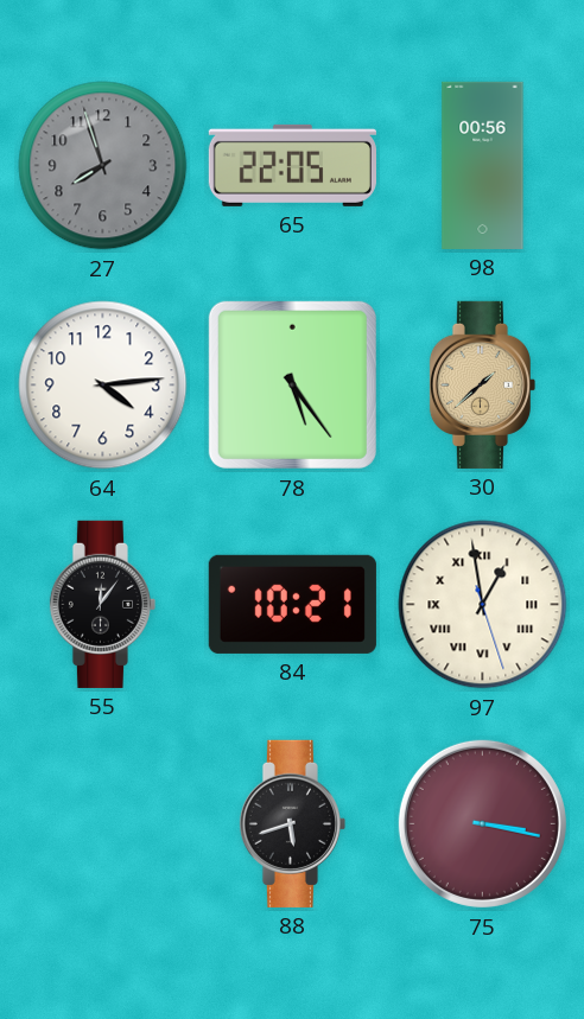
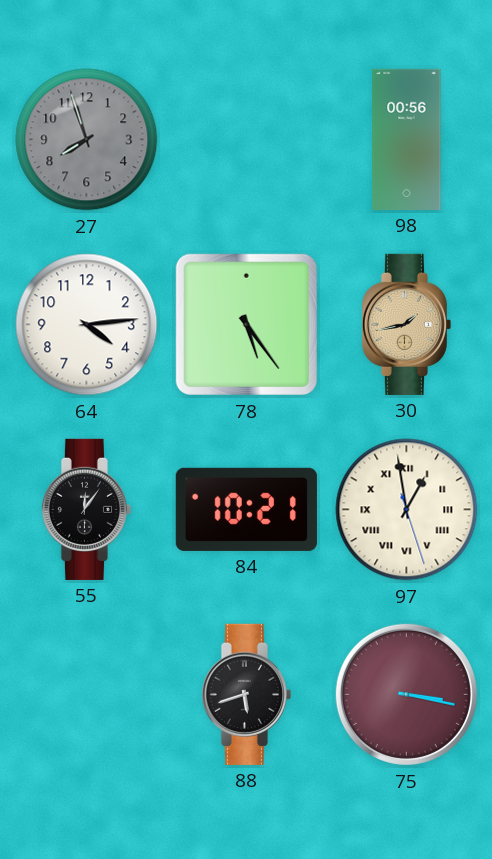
65: 22:05 -> none (292, 165)
30: 1:38 -> 1:43 (406, 324)
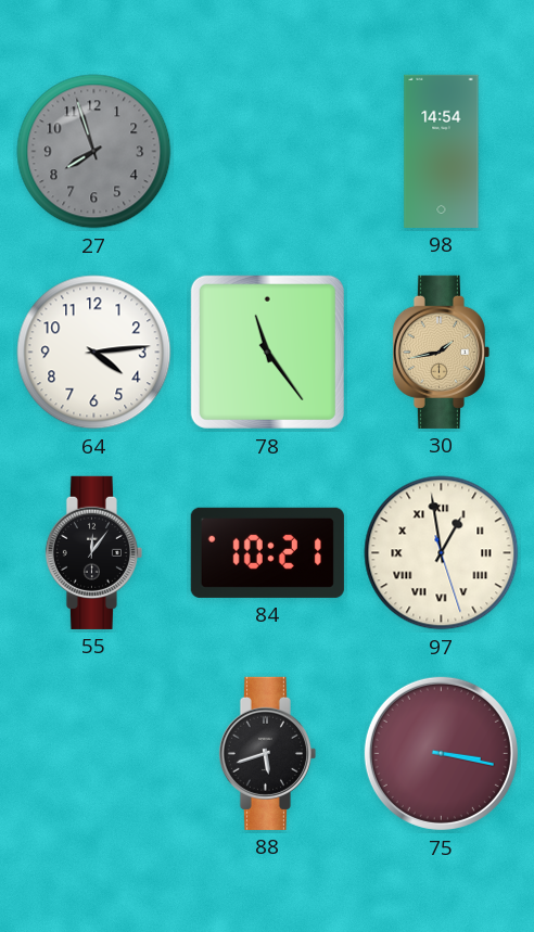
98: 00:56 -> 14:54 (442, 151)
78: 5:24 -> 11:24 (267, 352)
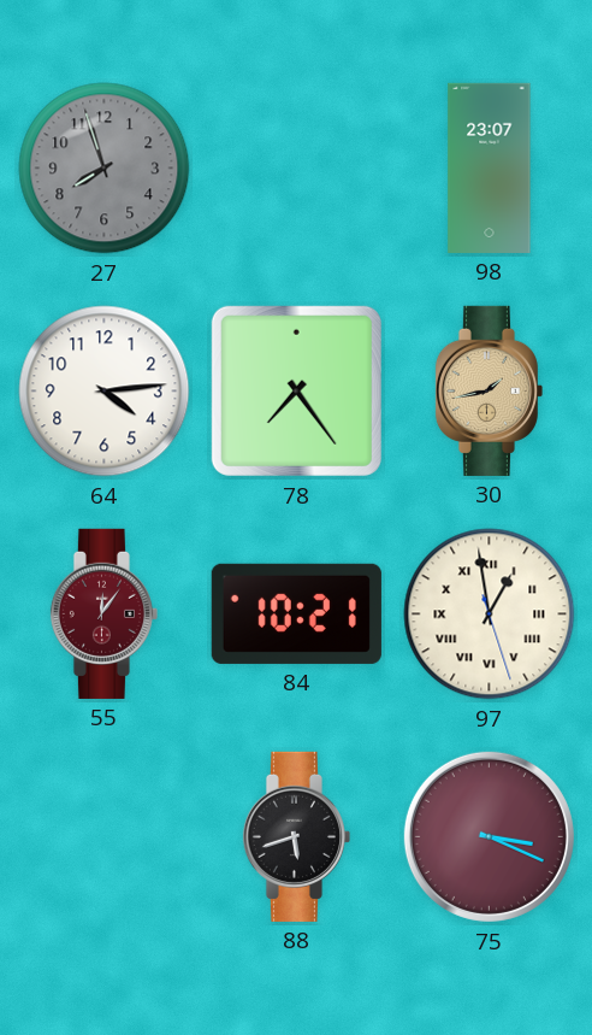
98: 14:54 -> 23:07 (490, 167)
78: 11:24 -> 7:24 (296, 390)
55 dial: black -> burgundy (103, 613)
75: 3:17 -> 3:19 (489, 836)
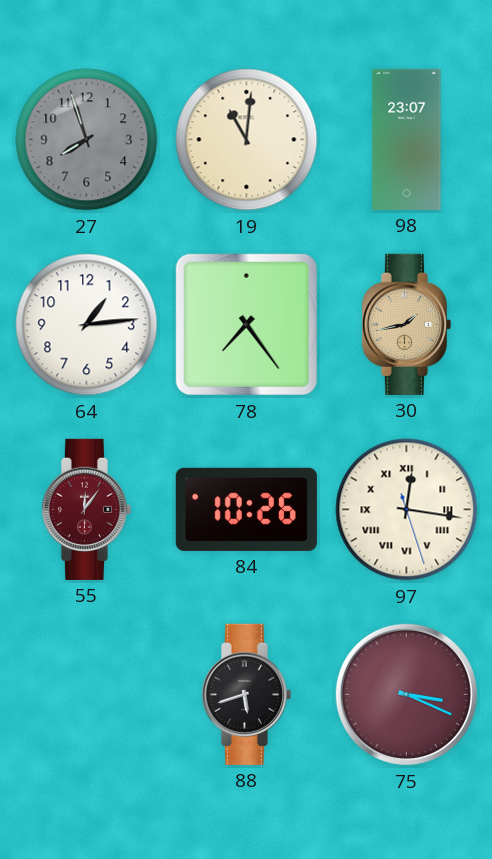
19: none -> 11:01 (247, 140)
64: 4:14 -> 1:14 (87, 325)
84: 10:21 -> 10:26 (246, 509)
97: 12:58 -> 12:16 (407, 510)
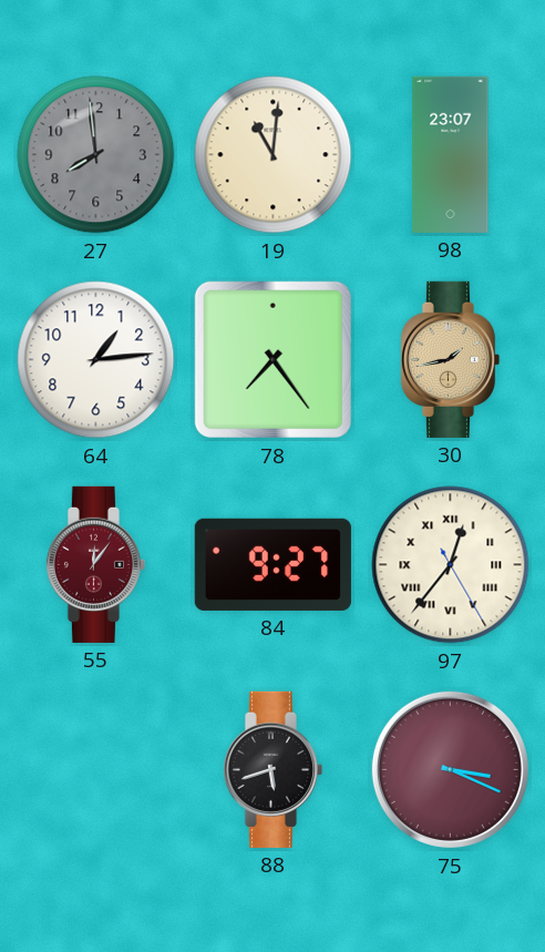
27: 7:57 -> 7:59 (96, 155)
84: 10:26 -> 9:27 (272, 564)
97: 12:16 -> 12:36 (451, 565)
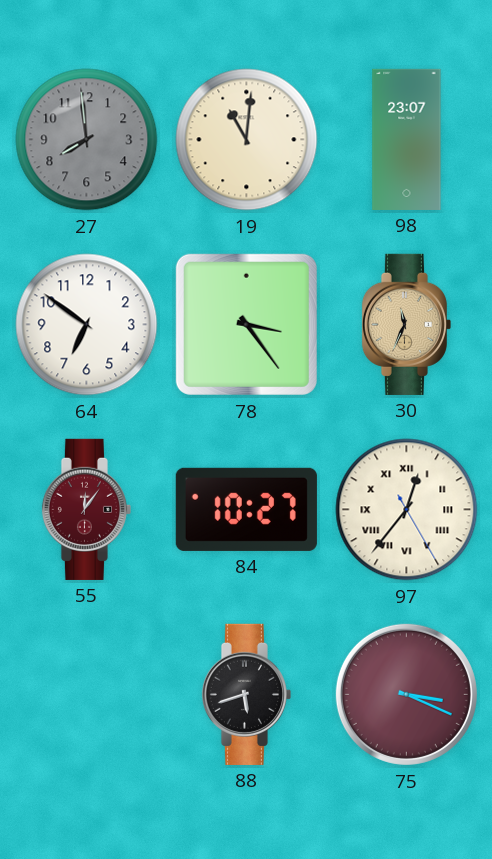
64: 1:14 -> 6:51 (87, 325)
78: 7:24 -> 3:24 (246, 324)
30: 1:43 -> 11:34 (406, 324)
84: 9:27 -> 10:27 (246, 509)
